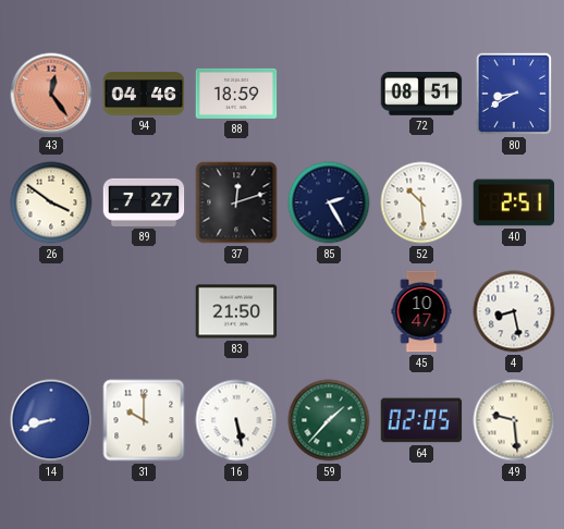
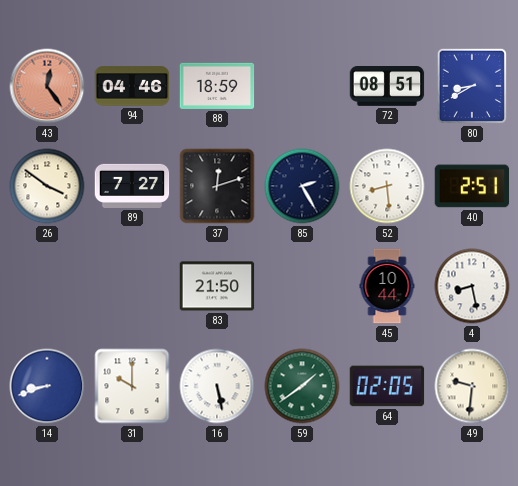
52: 10:29 -> 8:29 (387, 186)
45: 10:47 -> 10:44 (387, 286)
59: 1:37 -> 1:39 (302, 386)
49: 9:29 -> 9:31 (472, 386)
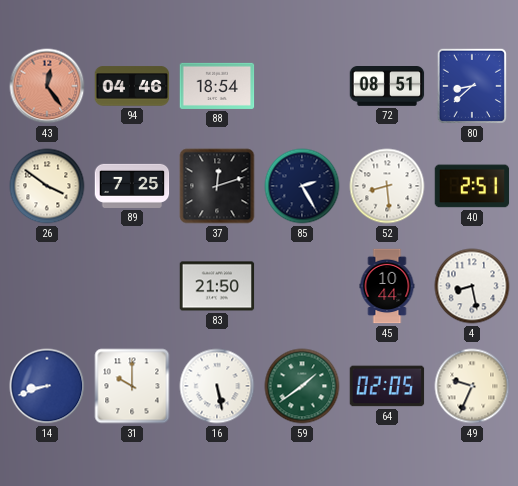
88: 18:59 -> 18:54 (217, 86)
80: 8:40 -> 8:38 (472, 86)
89: 7:27 -> 7:25 (132, 186)
49: 9:31 -> 9:34 (472, 386)
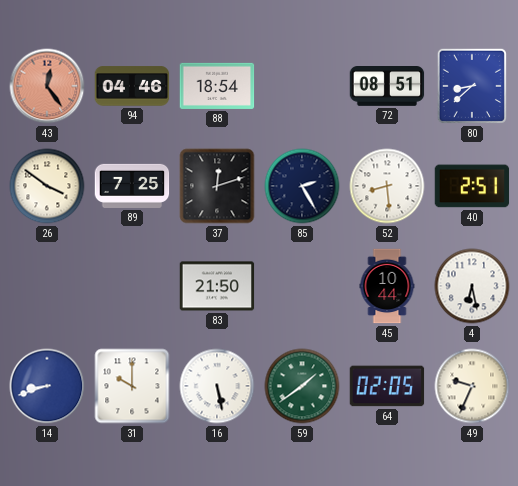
4: 8:28 -> 6:28 (472, 286)
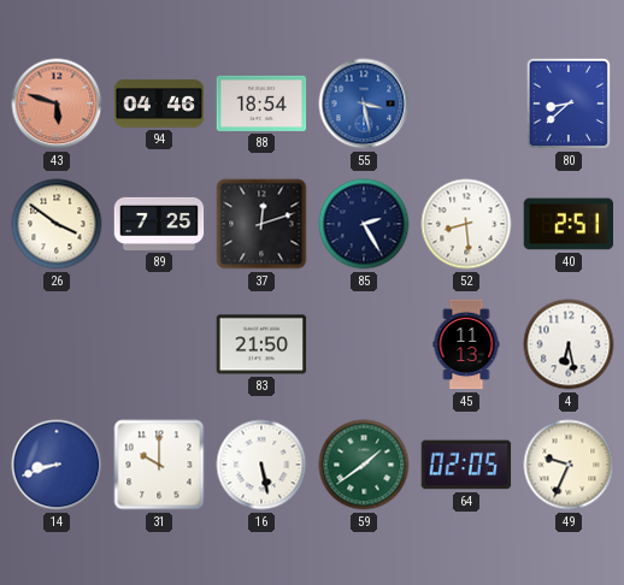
43: 12:24 -> 5:48 (57, 104)
55: none -> 3:28 (364, 104)
72: 08:51 -> none (387, 87)
45: 10:44 -> 11:13 (466, 344)
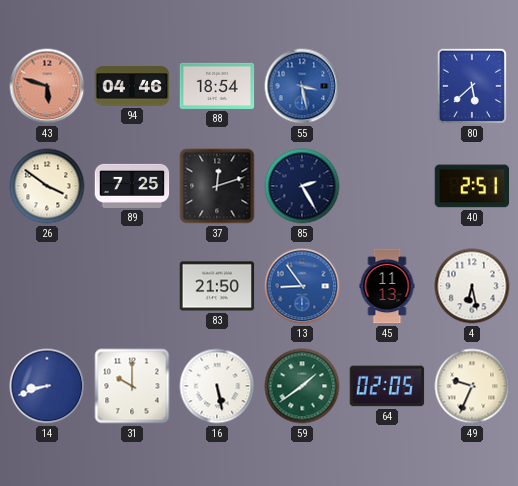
80: 8:38 -> 5:38 (472, 86)
52: 8:29 -> none (466, 224)
13: none -> 8:54 (302, 286)
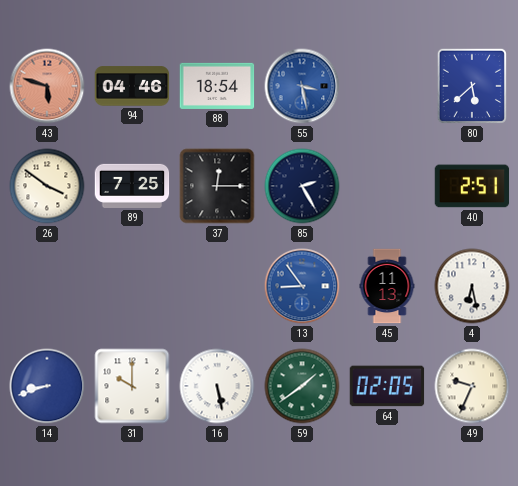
37: 12:12 -> 12:15 (217, 186)
83: 21:50 -> none (217, 286)
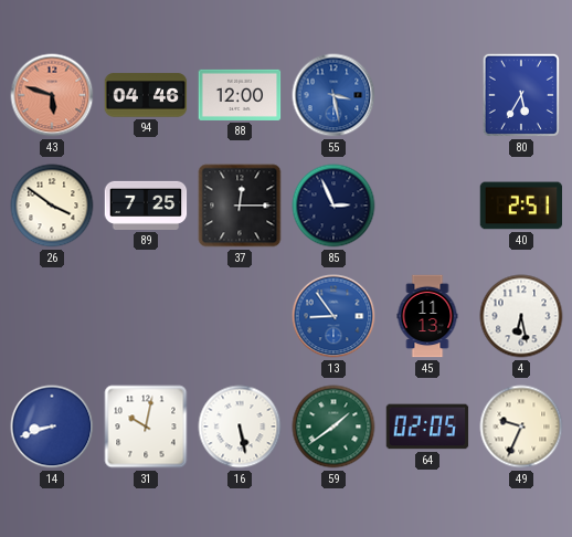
88: 18:54 -> 12:00 (240, 95)
80: 5:38 -> 5:35 (521, 95)
85: 2:25 -> 2:56 (333, 206)
31: 10:00 -> 10:02 (146, 427)
